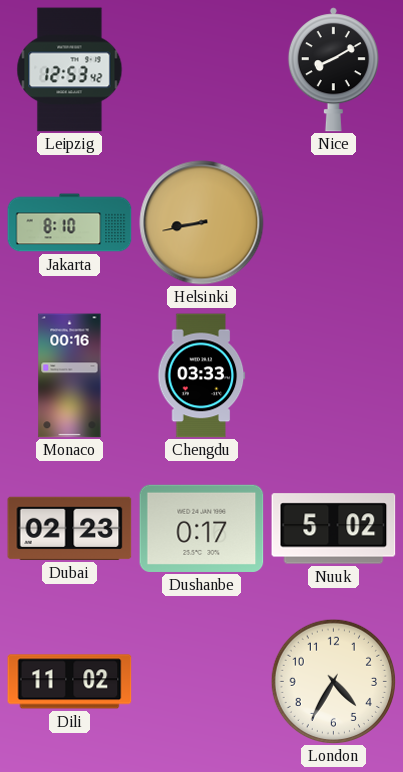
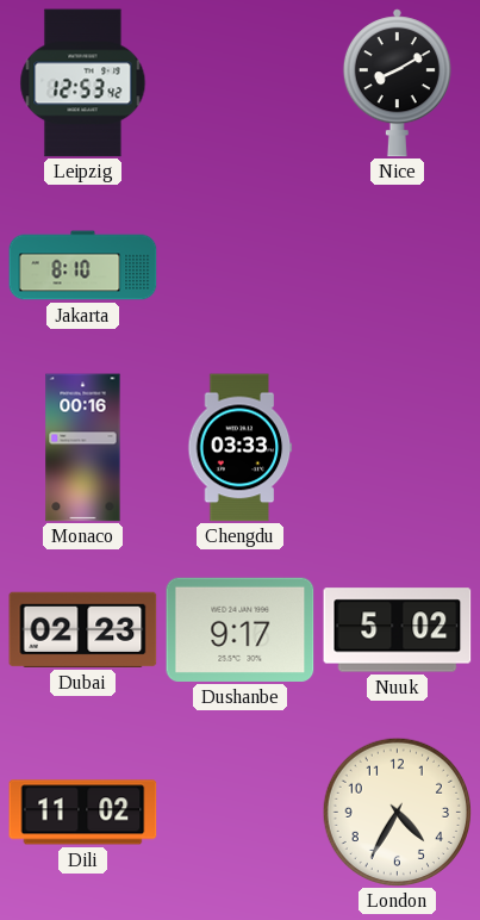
Helsinki: 8:43 -> none (202, 223)
Dushanbe: 0:17 -> 9:17 (241, 629)
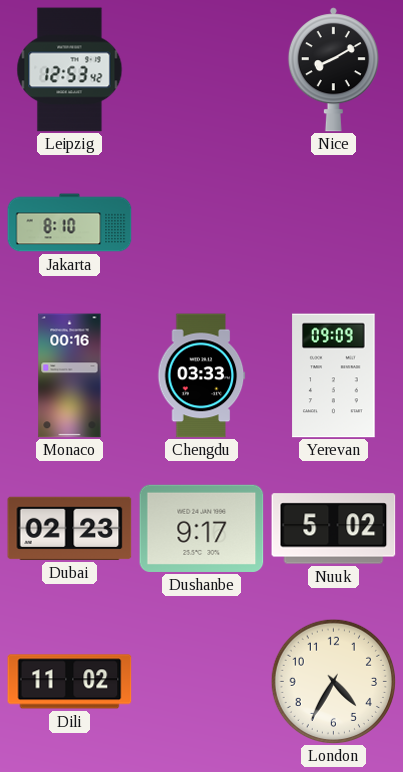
Yerevan: none -> 09:09 (334, 376)
